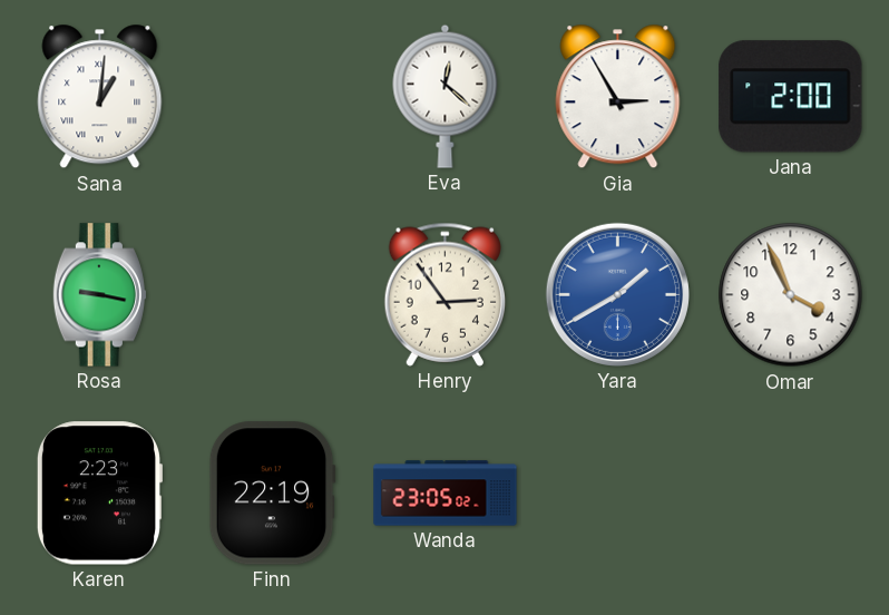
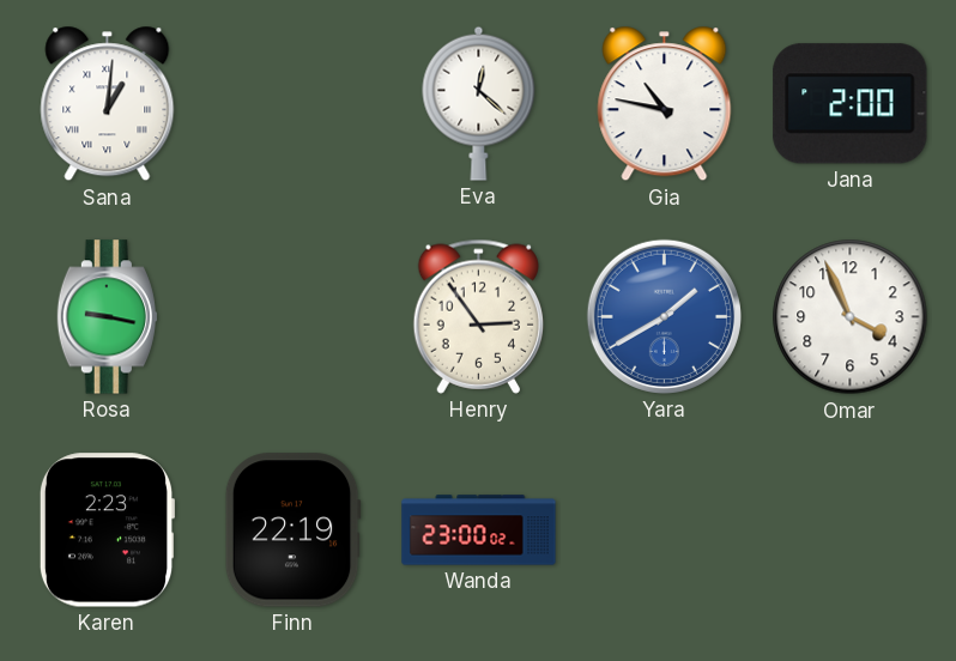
Gia: 2:55 -> 10:47 (665, 104)
Wanda: 23:05 -> 23:00 (479, 530)
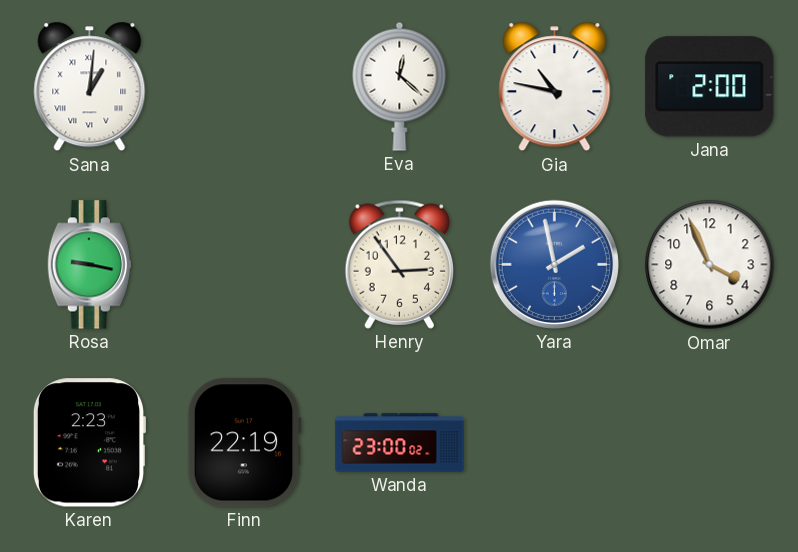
Yara: 1:40 -> 1:58 (554, 264)
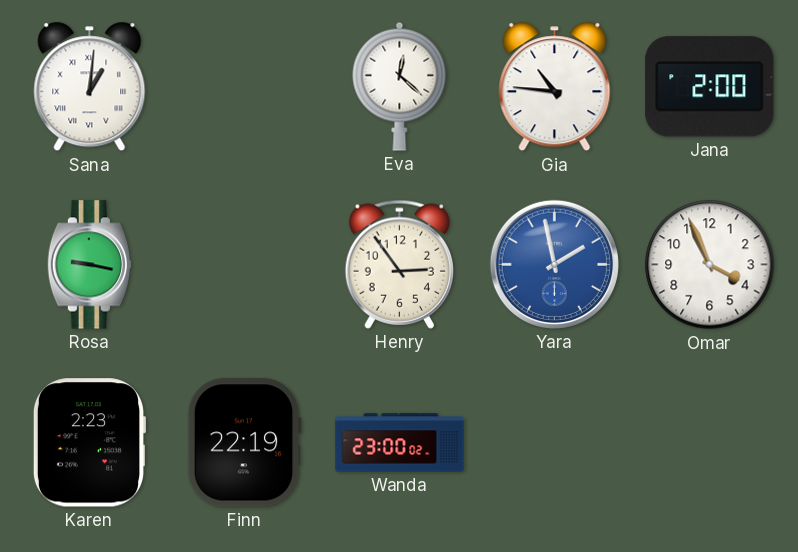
Gia: 10:47 -> 10:46 (555, 87)
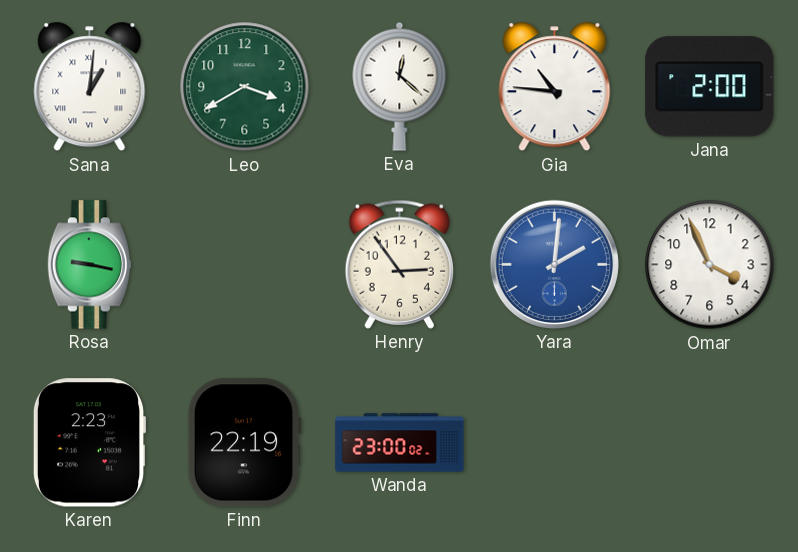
Leo: none -> 3:40 (245, 87)
Yara: 1:58 -> 2:01 (554, 264)
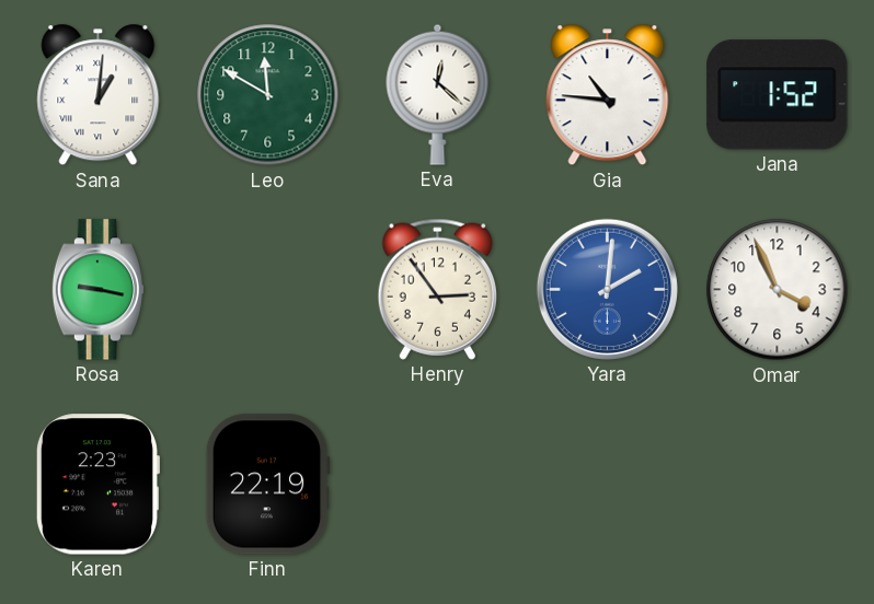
Leo: 3:40 -> 11:50 (268, 95)
Jana: 2:00 -> 1:52 (778, 95)
Wanda: 23:00 -> none (400, 443)
